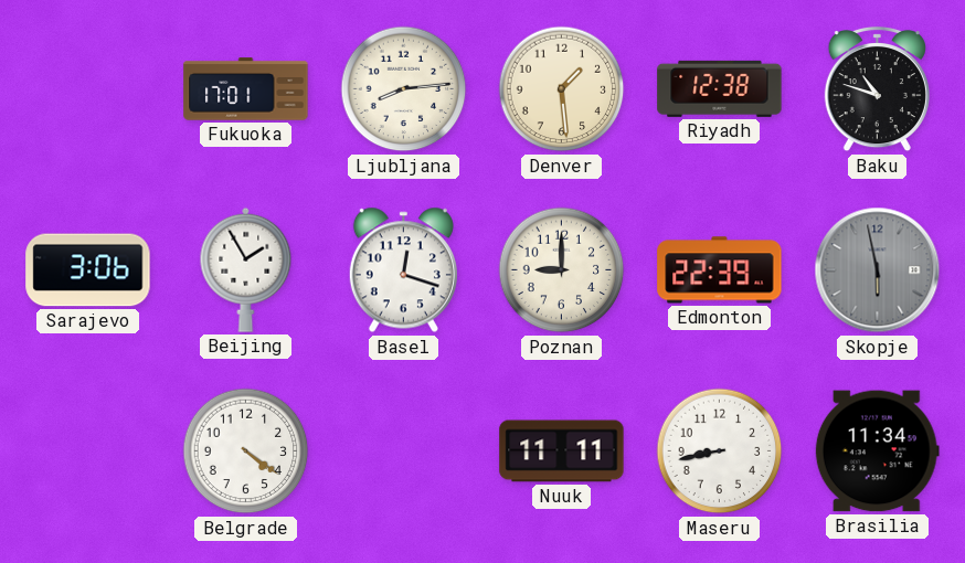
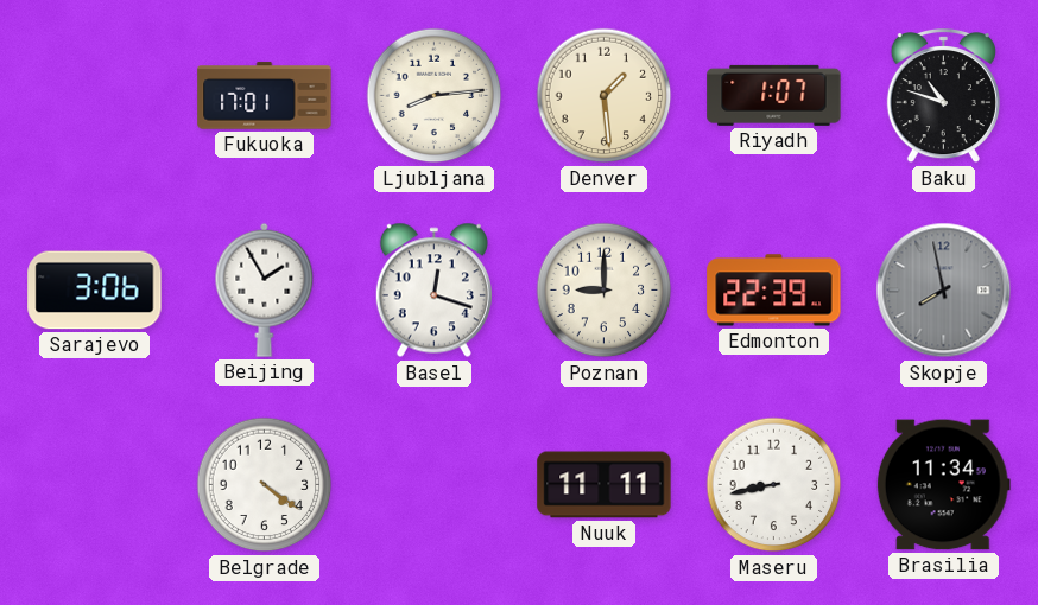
Riyadh: 12:38 -> 1:07 (774, 95)
Skopje: 5:58 -> 7:58 (944, 291)
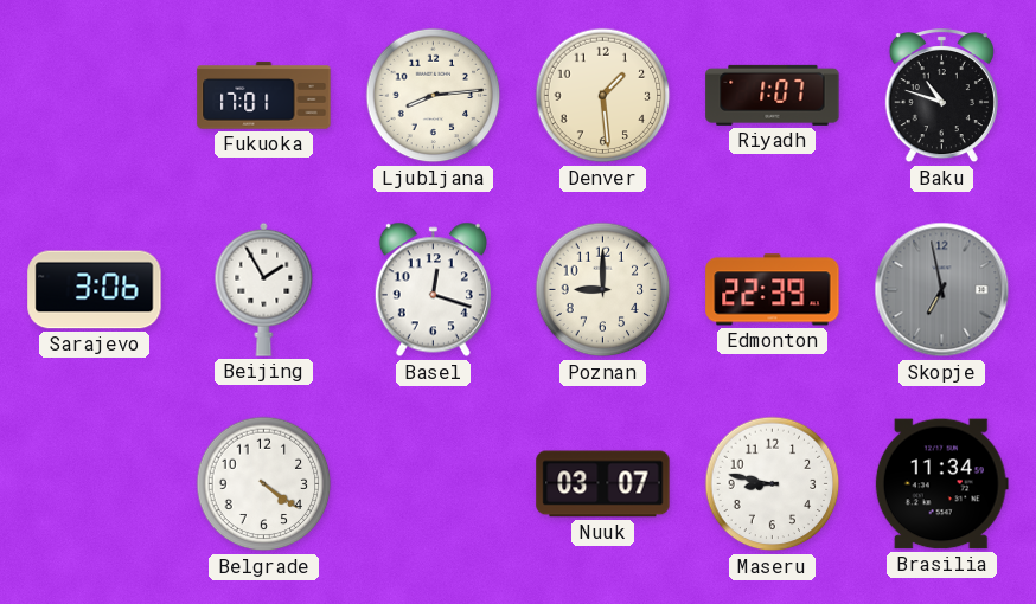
Skopje: 7:58 -> 6:58 (942, 290)
Nuuk: 11:11 -> 03:07 (603, 484)
Maseru: 8:43 -> 8:47 (773, 484)
